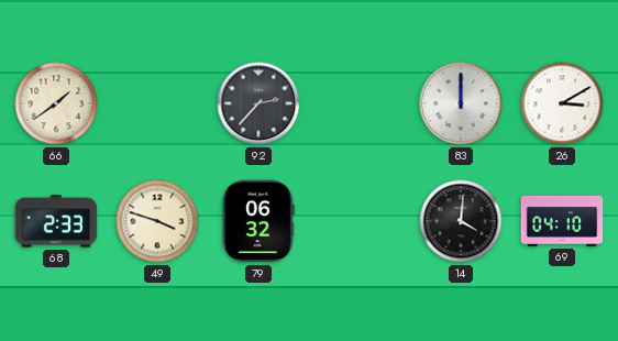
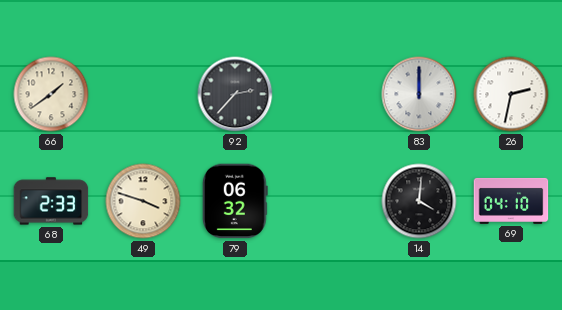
26: 3:10 -> 2:32 (511, 94)
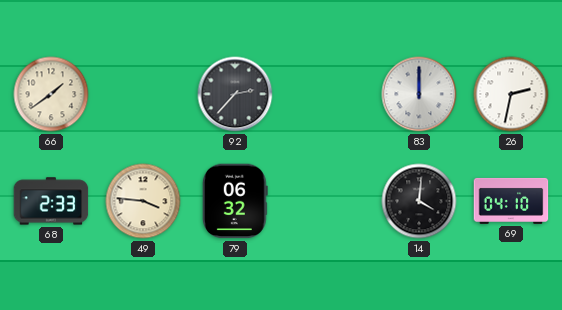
49: 3:48 -> 3:46 (143, 201)
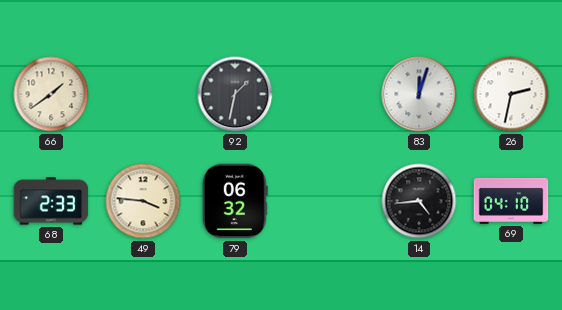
92: 2:37 -> 1:32 (235, 94)
83: 12:00 -> 12:03 (419, 94)
14: 4:01 -> 4:44 (419, 201)
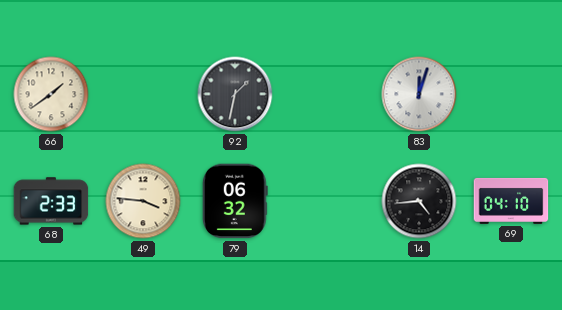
26: 2:32 -> none (511, 94)
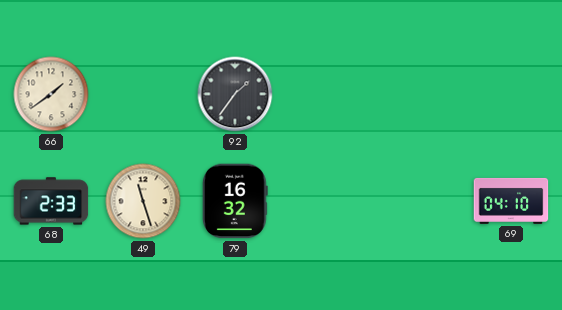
92: 1:32 -> 1:36 (235, 94)
83: 12:03 -> none (419, 94)
49: 3:46 -> 11:27 (143, 201)
79: 06:32 -> 16:32 (235, 201)
14: 4:44 -> none (419, 201)
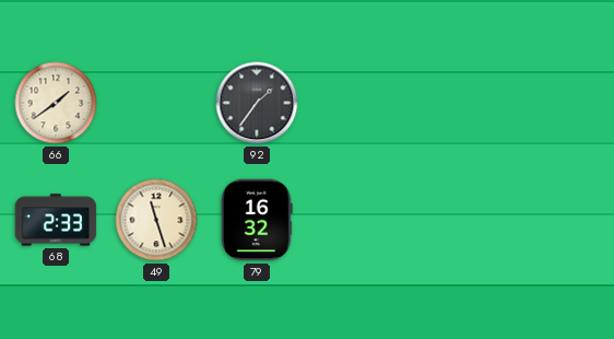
69: 04:10 -> none (511, 201)
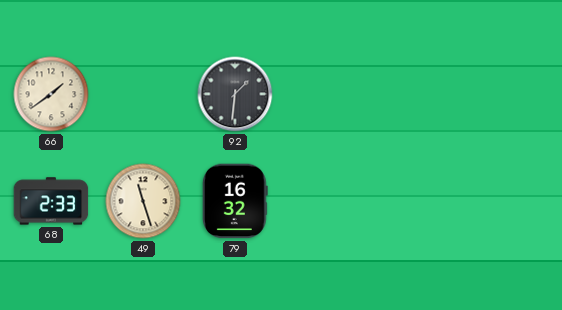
92: 1:36 -> 1:31 (235, 94)
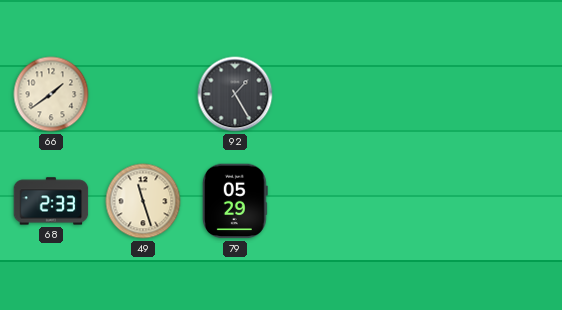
92: 1:31 -> 1:25 (235, 94)
79: 16:32 -> 05:29 (235, 201)
